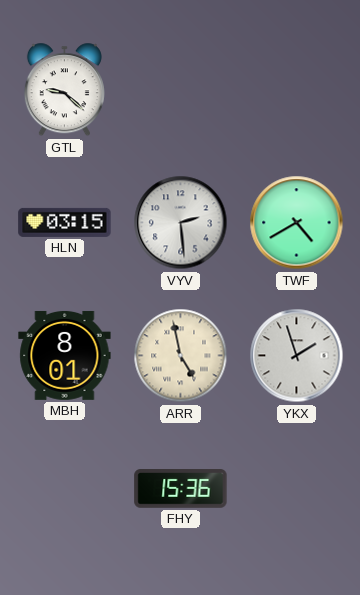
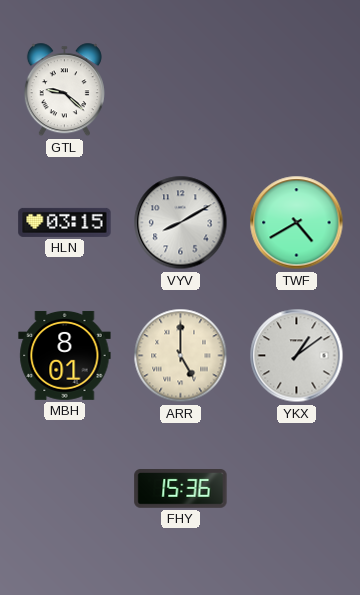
VYV: 2:29 -> 8:10 (181, 223)
ARR: 4:58 -> 5:00 (181, 356)
YKX: 1:57 -> 1:09 (297, 356)
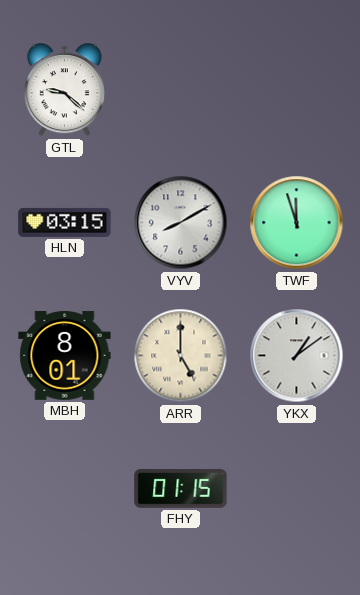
TWF: 4:40 -> 11:57 (297, 223)
FHY: 15:36 -> 01:15 (181, 489)
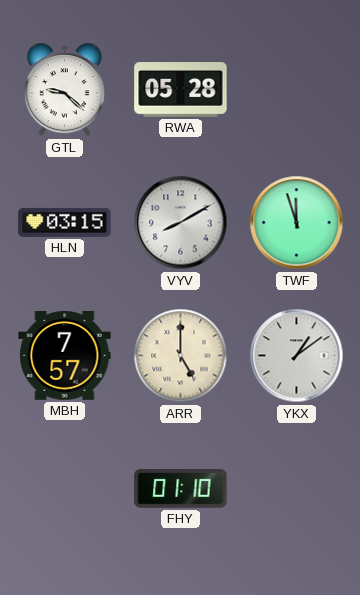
RWA: none -> 05:28 (181, 90)
MBH: 8:01 -> 7:57 (65, 355)
FHY: 01:15 -> 01:10 (181, 489)
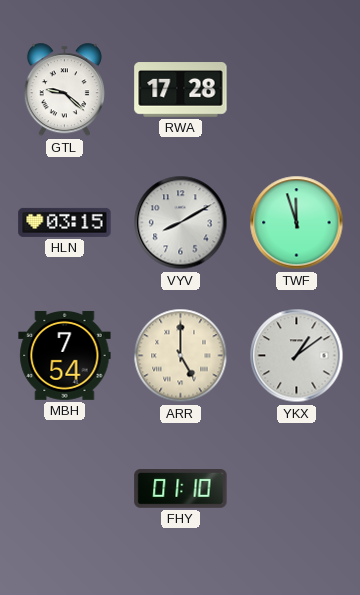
RWA: 05:28 -> 17:28 (181, 90)
MBH: 7:57 -> 7:54 (65, 355)
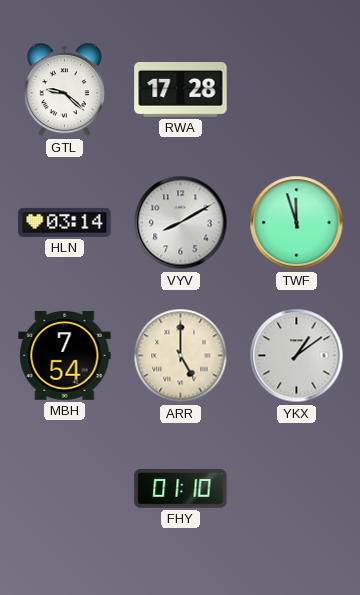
HLN: 03:15 -> 03:14 (65, 222)
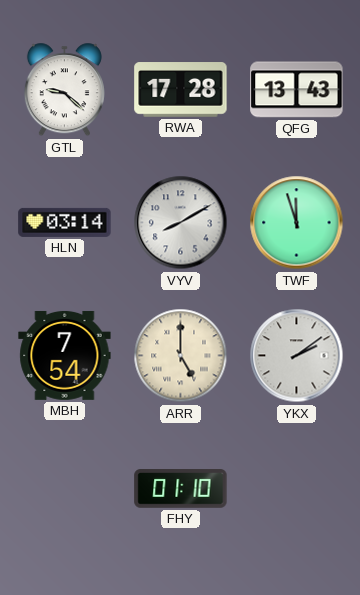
QFG: none -> 13:43 (297, 90)
YKX: 1:09 -> 2:09 (297, 356)
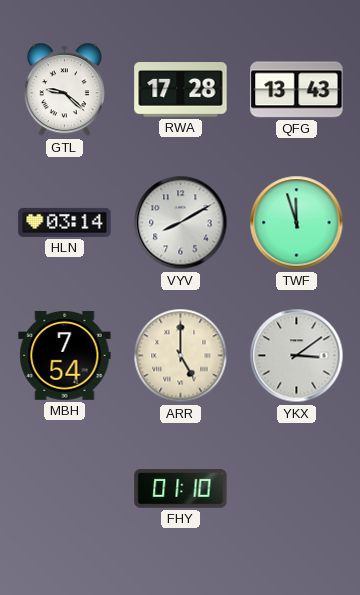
YKX: 2:09 -> 3:09 (297, 356)
